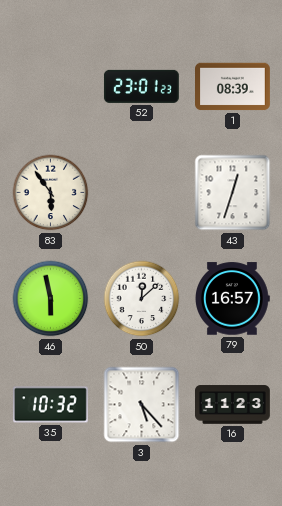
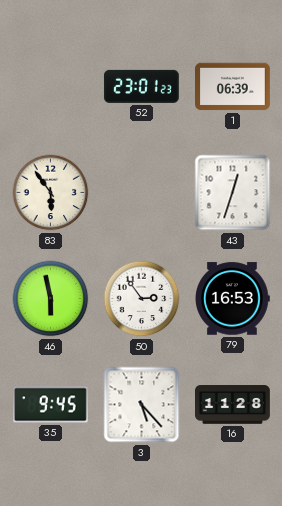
1: 08:39 -> 06:39 (233, 87)
50: 12:08 -> 2:54 (142, 299)
79: 16:57 -> 16:53 (233, 299)
35: 10:32 -> 9:45 (51, 405)
16: 11:23 -> 11:28 (233, 405)
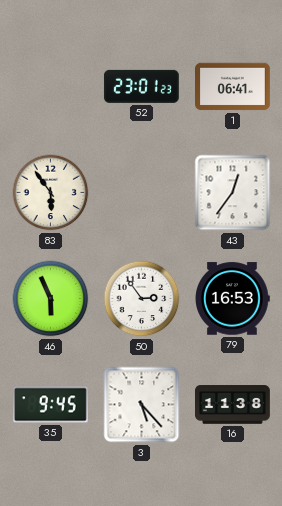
1: 06:39 -> 06:41 (233, 87)
43: 12:33 -> 12:36 (233, 193)
46: 5:58 -> 5:56 (51, 299)
16: 11:28 -> 11:38 (233, 405)
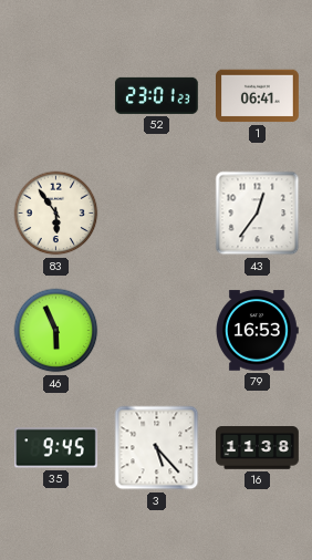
50: 2:54 -> none (142, 299)
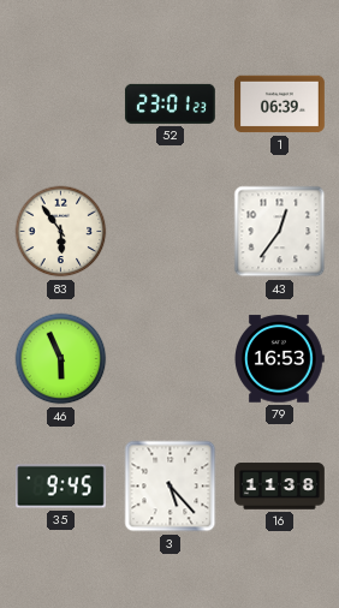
1: 06:41 -> 06:39 (280, 105)
